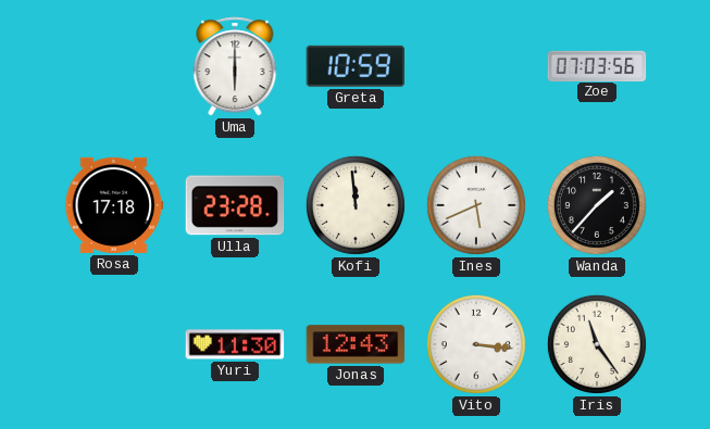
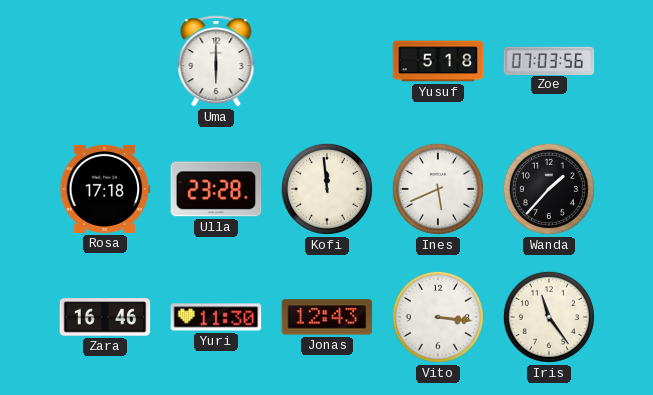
Greta: 10:59 -> none (354, 66)
Yusuf: none -> 5:18 (438, 61)
Zara: none -> 16:46 (105, 317)
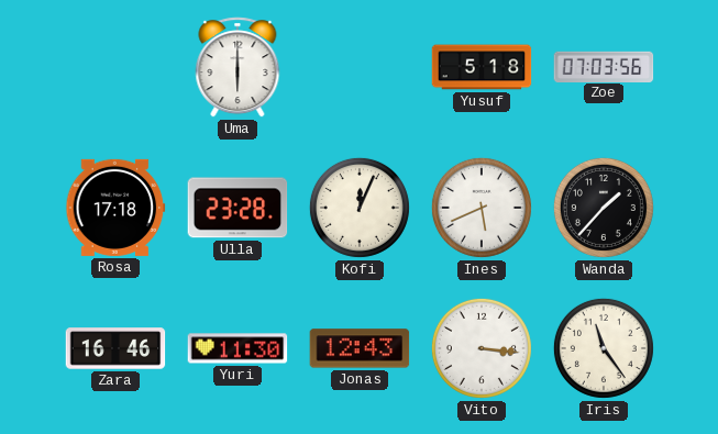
Kofi: 11:59 -> 12:04 (360, 208)
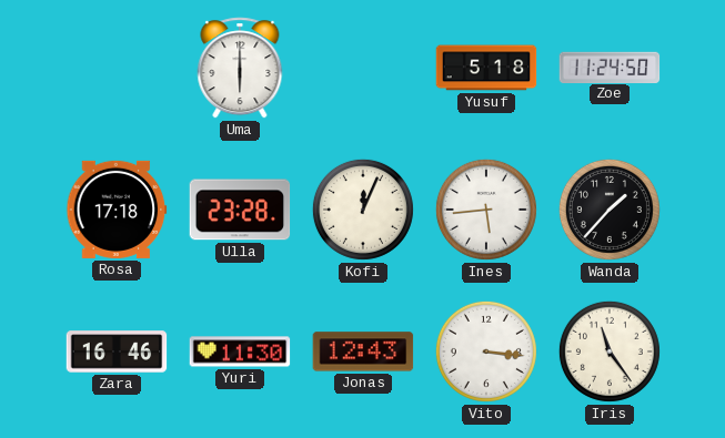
Zoe: 07:03 -> 11:24 (610, 67)
Ines: 5:41 -> 5:44 (486, 210)
